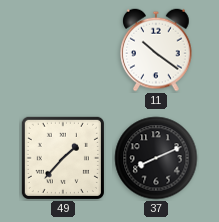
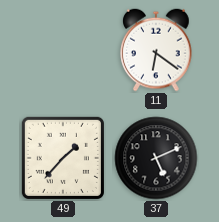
11: 10:21 -> 6:21 (156, 50)
37: 8:11 -> 5:11 (156, 158)
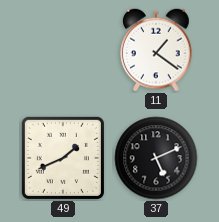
11: 6:21 -> 1:21 (156, 50)
49: 1:37 -> 1:41 (63, 158)
